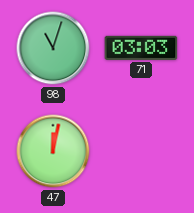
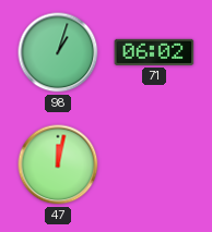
98: 11:03 -> 1:03 (58, 52)
71: 03:03 -> 06:02 (154, 52)
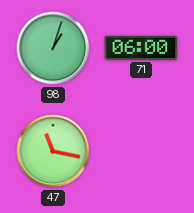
71: 06:02 -> 06:00 (141, 48)
47: 12:02 -> 11:17 (53, 151)
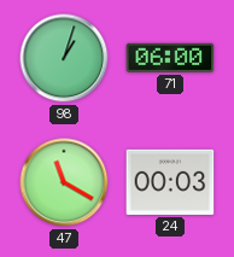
47: 11:17 -> 11:20 (64, 182)
24: none -> 00:03 (170, 182)
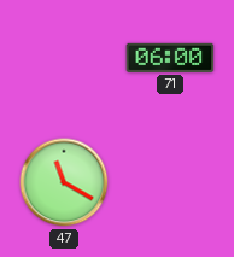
98: 1:03 -> none (64, 58)
24: 00:03 -> none (170, 182)
